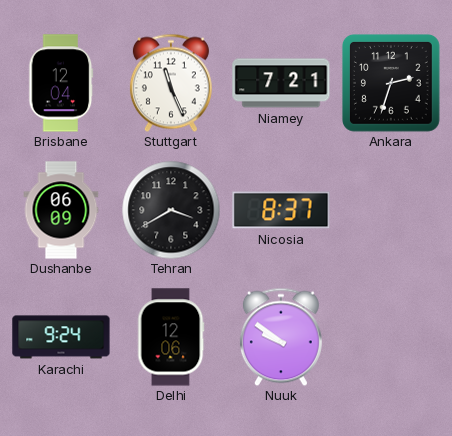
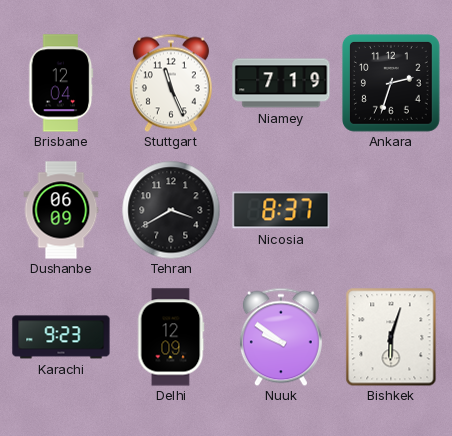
Niamey: 7:21 -> 7:19 (281, 83)
Karachi: 9:24 -> 9:23 (61, 337)
Delhi: 12:06 -> 12:09 (171, 337)
Bishkek: none -> 6:03 (391, 337)
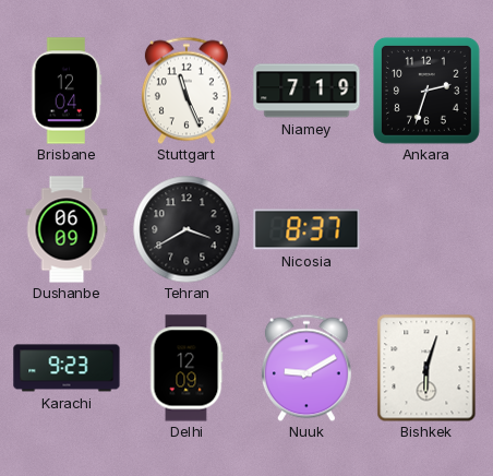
Nuuk: 9:51 -> 9:10 (306, 368)
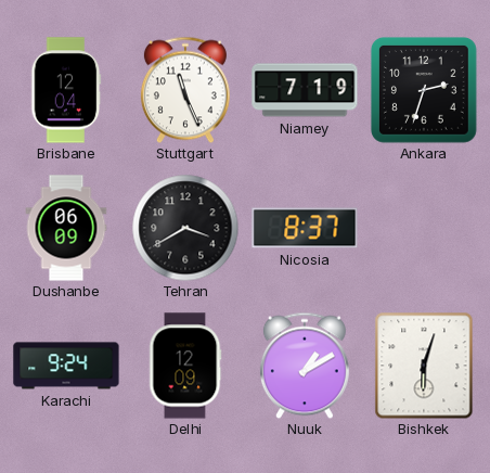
Karachi: 9:23 -> 9:24 (66, 366)
Nuuk: 9:10 -> 1:10 (305, 366)
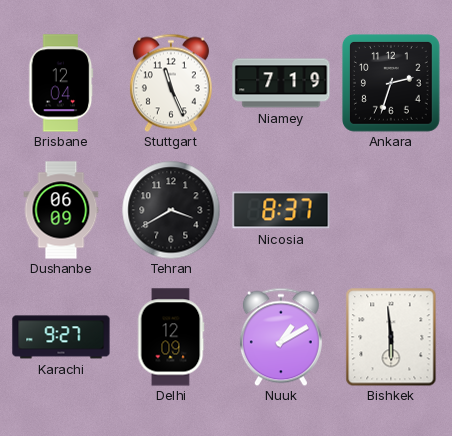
Karachi: 9:24 -> 9:27 (61, 337)
Bishkek: 6:03 -> 5:59 (391, 337)
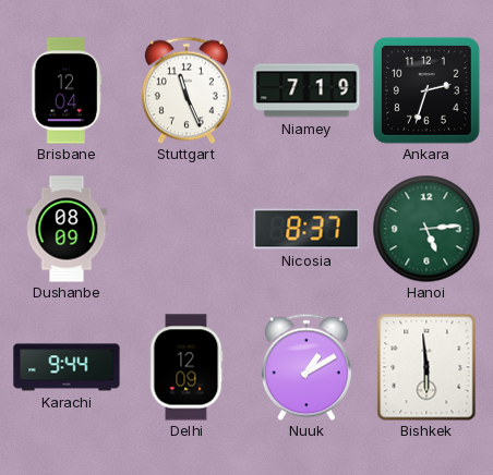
Dushanbe: 06:09 -> 08:09 (67, 229)
Tehran: 3:40 -> none (171, 210)
Hanoi: none -> 5:14 (426, 229)
Karachi: 9:27 -> 9:44 (67, 367)
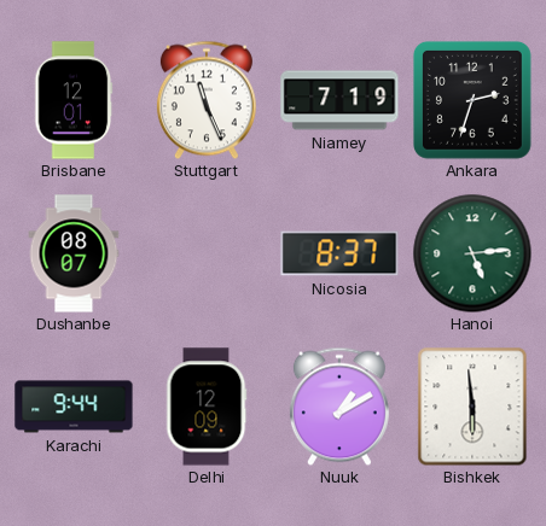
Brisbane: 12:04 -> 12:01 (74, 100)
Dushanbe: 08:09 -> 08:07 (74, 253)
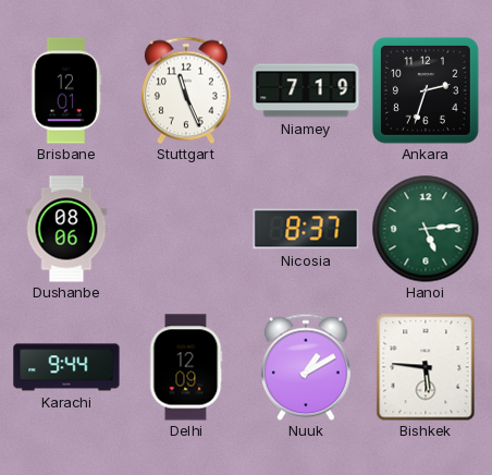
Dushanbe: 08:07 -> 08:06 (66, 229)
Bishkek: 5:59 -> 5:46 (426, 367)
